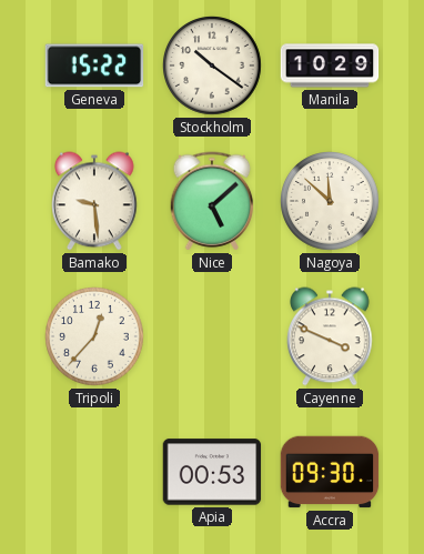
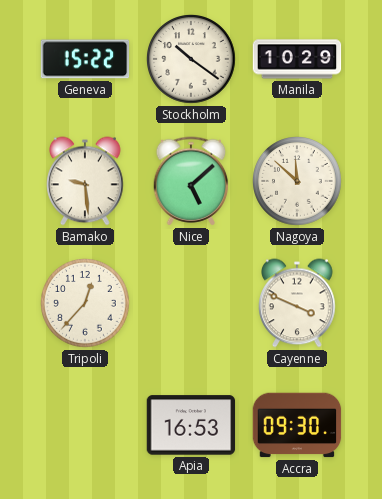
Apia: 00:53 -> 16:53 (191, 425)
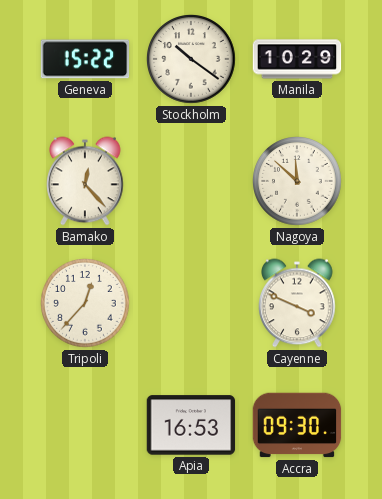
Bamako: 9:29 -> 12:23 (85, 181)
Nice: 5:08 -> none (191, 181)
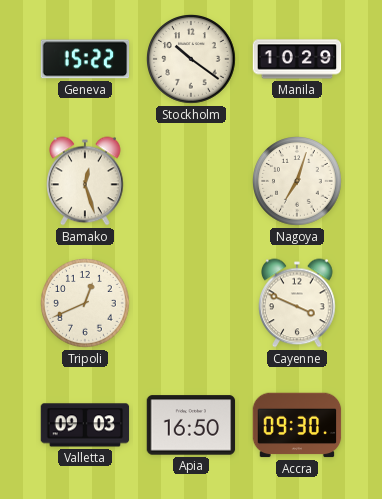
Bamako: 12:23 -> 12:27 (85, 181)
Nagoya: 11:52 -> 7:03 (298, 182)
Tripoli: 12:37 -> 12:41 (86, 304)
Valletta: none -> 09:03 (85, 425)
Apia: 16:53 -> 16:50 (191, 425)
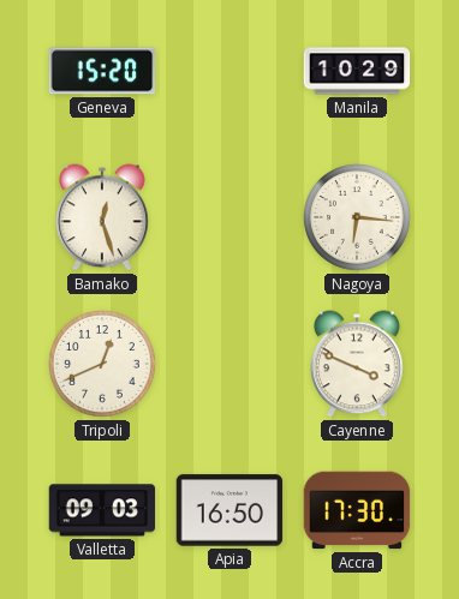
Geneva: 15:22 -> 15:20 (102, 71)
Stockholm: 10:21 -> none (192, 60)
Nagoya: 7:03 -> 6:16 (358, 218)
Accra: 09:30 -> 17:30 (357, 510)
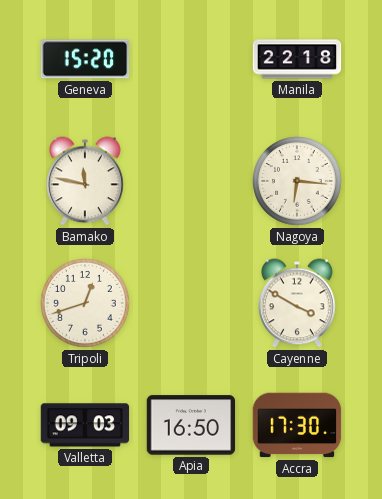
Manila: 10:29 -> 22:18 (297, 59)
Bamako: 12:27 -> 11:47 (85, 181)
Tripoli: 12:41 -> 12:42 (86, 304)
Cayenne: 3:49 -> 3:50 (297, 303)
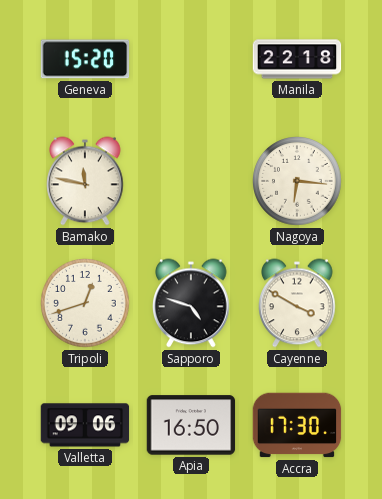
Sapporo: none -> 4:48 (191, 303)
Valletta: 09:03 -> 09:06 (85, 425)
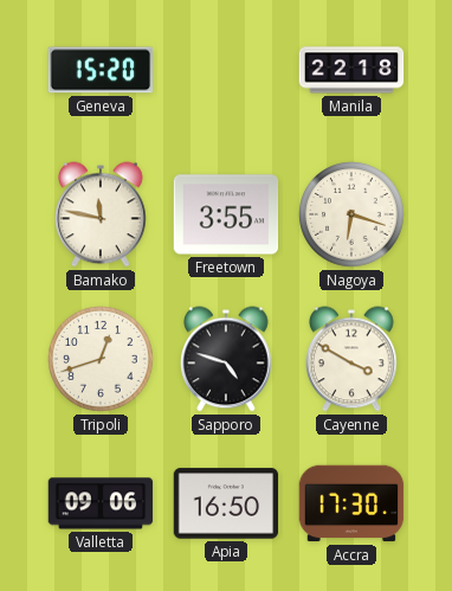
Freetown: none -> 3:55 (226, 214)
Nagoya: 6:16 -> 6:18 (353, 216)
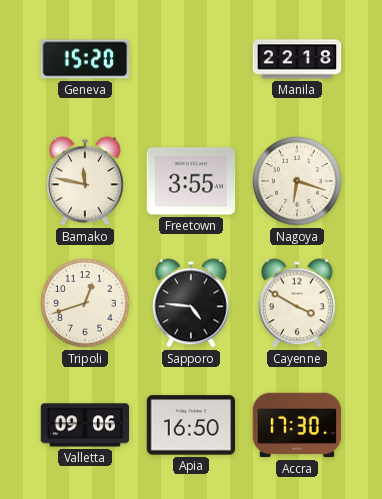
Sapporo: 4:48 -> 4:46 (191, 303)
